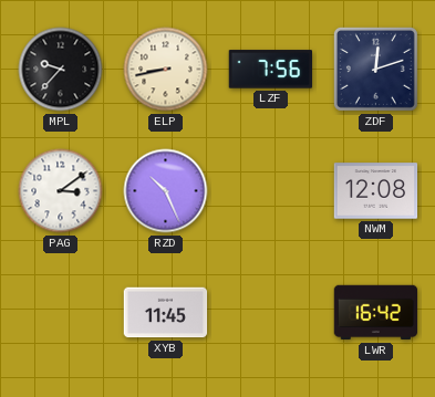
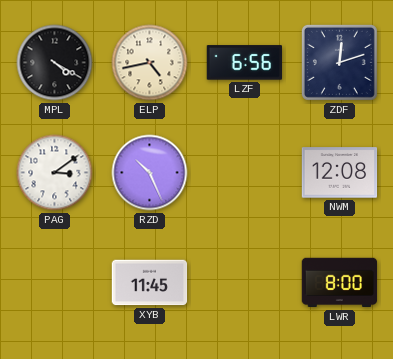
MPL: 9:37 -> 4:20 (55, 63)
ELP: 8:43 -> 4:43 (150, 63)
LZF: 7:56 -> 6:56 (244, 63)
LWR: 16:42 -> 8:00 (340, 283)
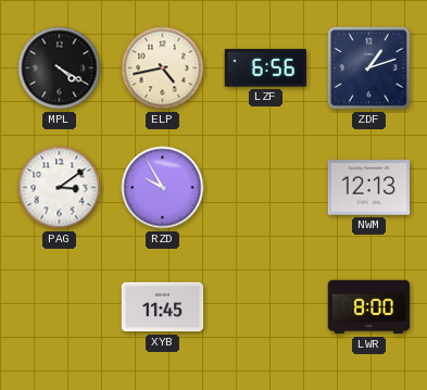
ZDF: 12:12 -> 1:12 (368, 67)
RZD: 10:26 -> 9:55 (163, 188)
NWM: 12:08 -> 12:13 (369, 188)
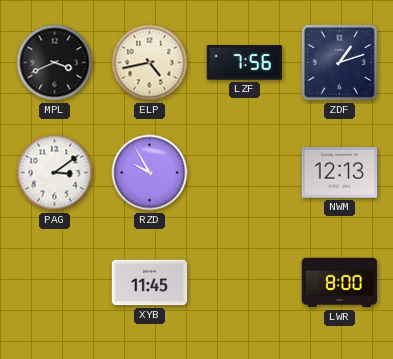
MPL: 4:20 -> 3:41 (55, 63)
LZF: 6:56 -> 7:56 (244, 63)
